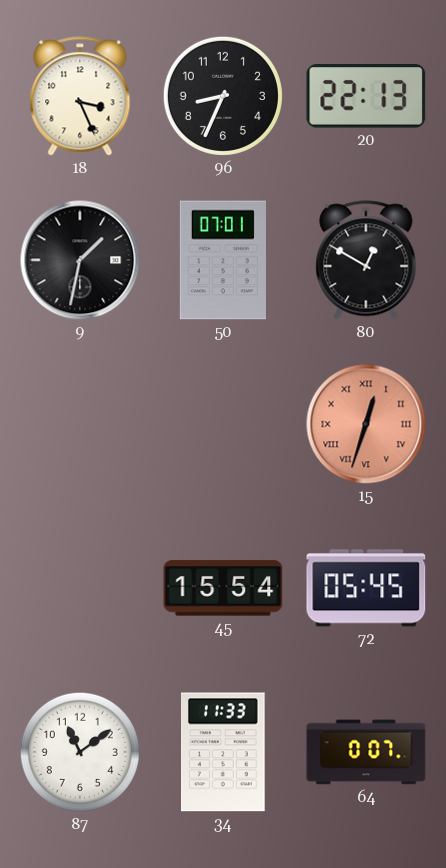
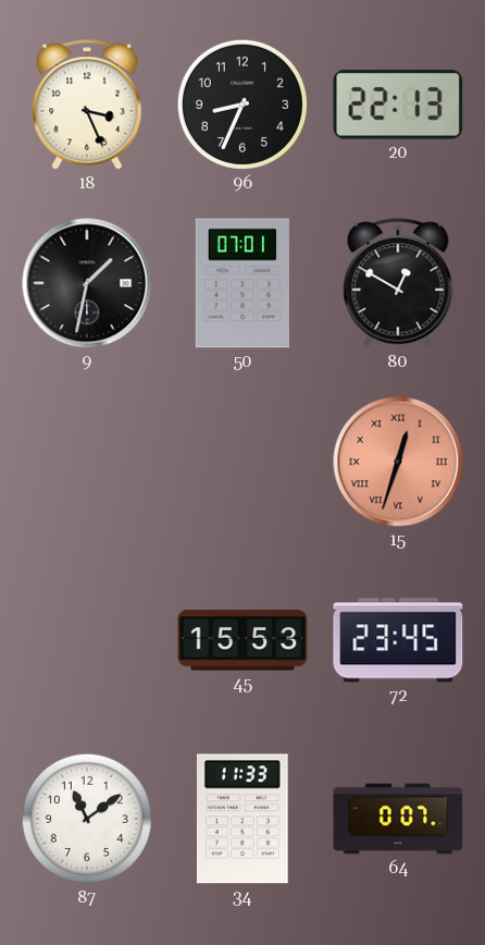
45: 15:54 -> 15:53 (242, 640)
72: 05:45 -> 23:45 (398, 640)
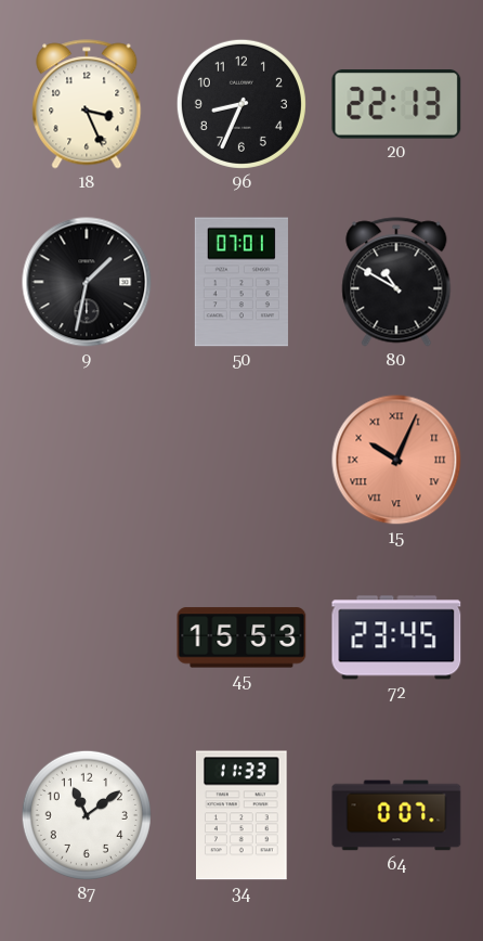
80: 12:50 -> 10:50 (396, 282)
15: 12:33 -> 10:04 (396, 460)
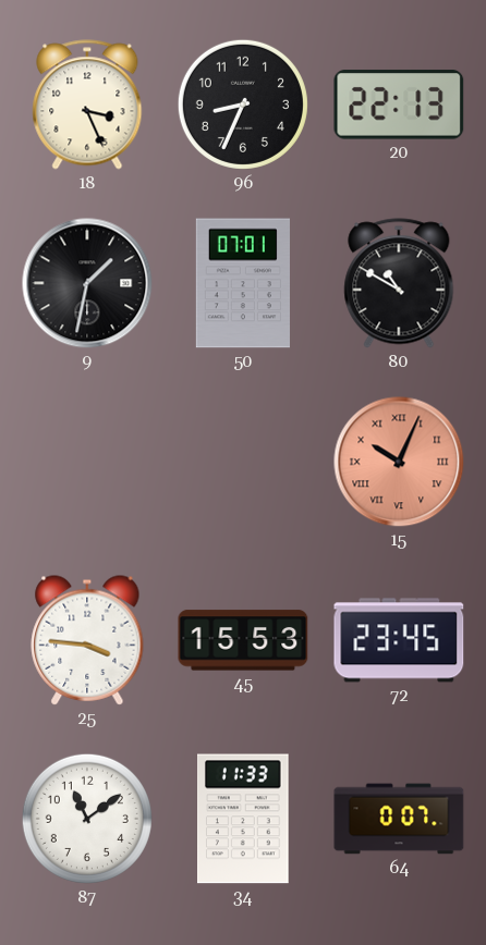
25: none -> 3:46 (87, 640)
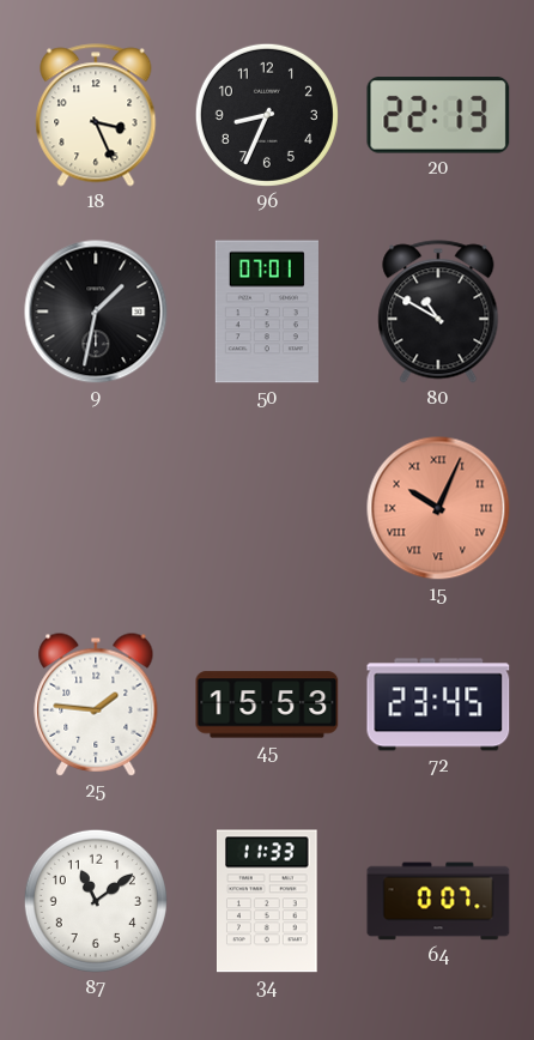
25: 3:46 -> 1:46 (96, 705)
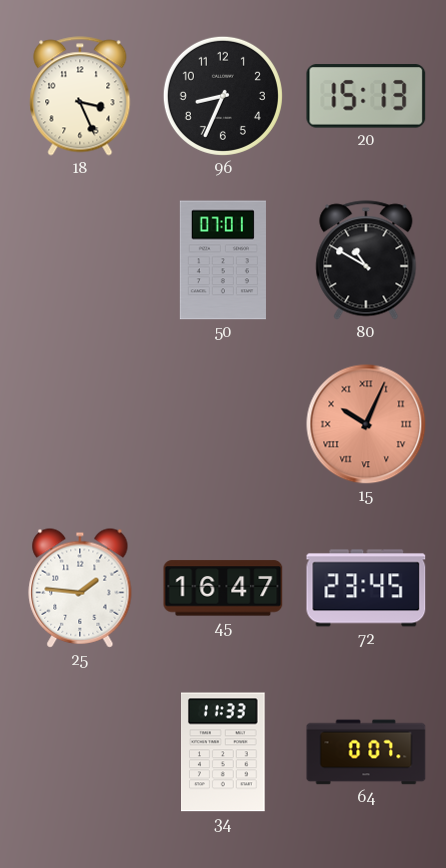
20: 22:13 -> 15:13 (366, 96)
9: 1:32 -> none (96, 312)
45: 15:53 -> 16:47 (223, 588)
87: 11:09 -> none (96, 901)
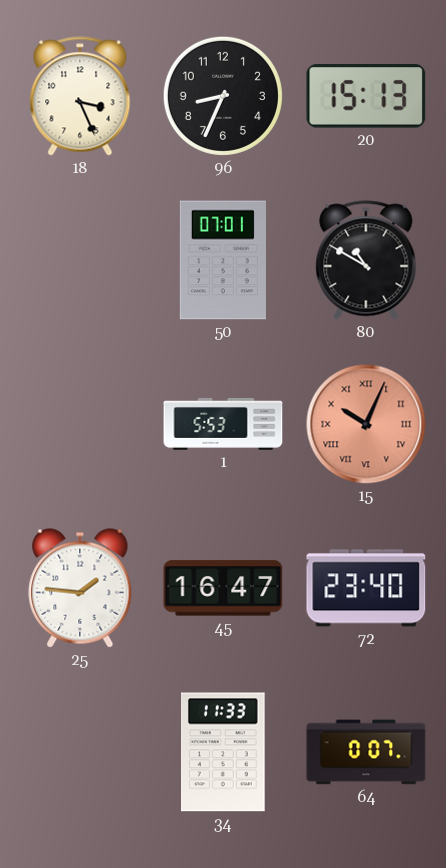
1: none -> 5:53 (223, 424)
72: 23:45 -> 23:40 (366, 588)
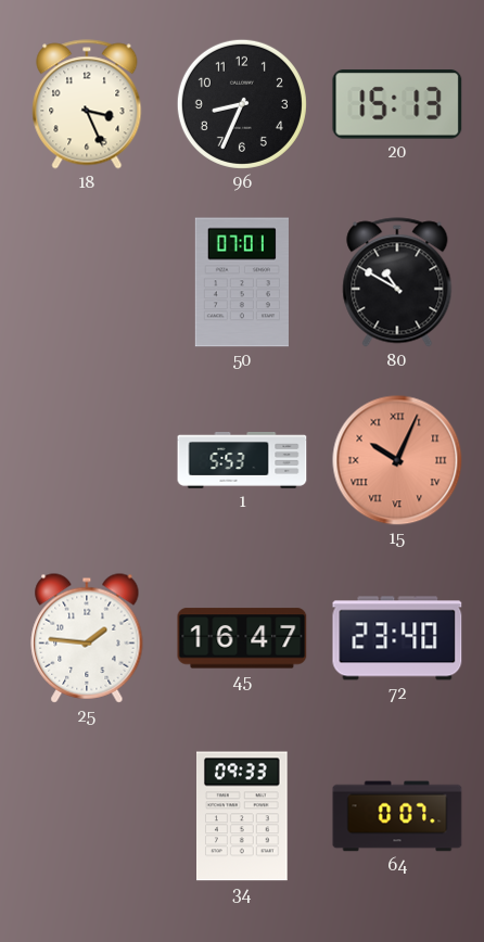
34: 11:33 -> 09:33 (243, 816)
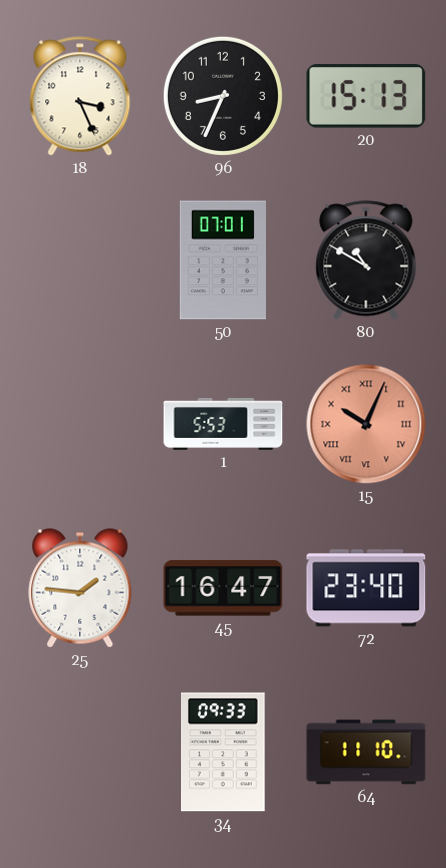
64: 0:07 -> 11:10 (366, 752)
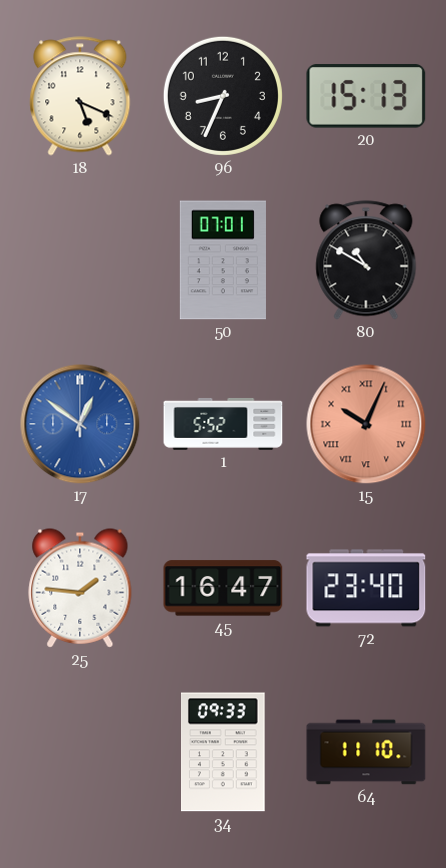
18: 3:26 -> 5:19 (80, 96)
17: none -> 12:51 (80, 424)
1: 5:53 -> 5:52 (223, 424)
